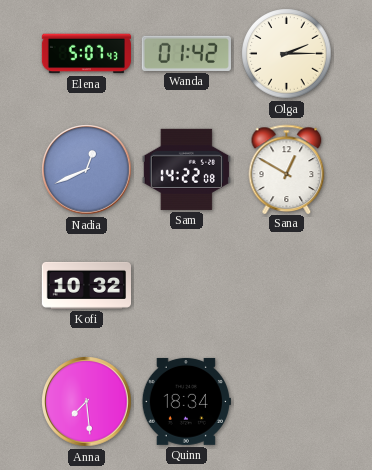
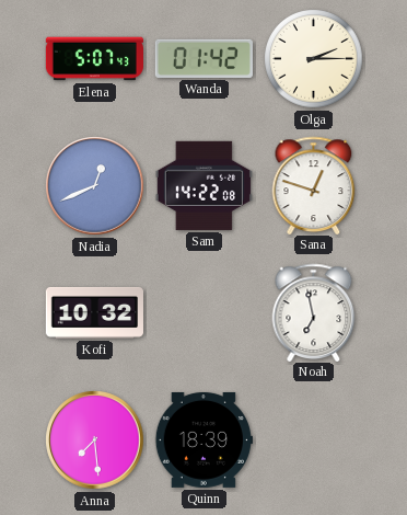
Sana: 12:50 -> 12:48 (314, 185)
Noah: none -> 6:58 (314, 312)
Quinn: 18:34 -> 18:39 (203, 439)
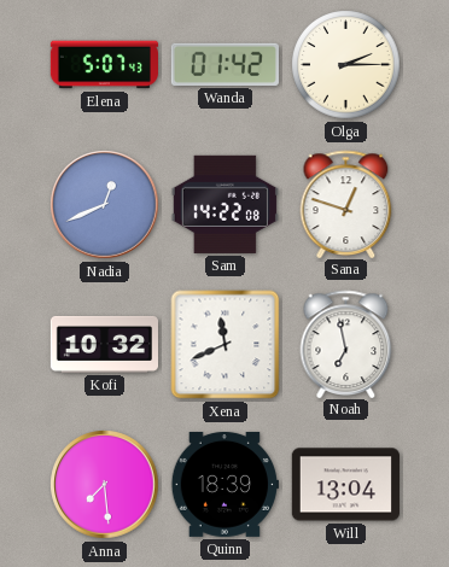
Xena: none -> 11:41 (226, 345)
Will: none -> 13:04 (345, 485)
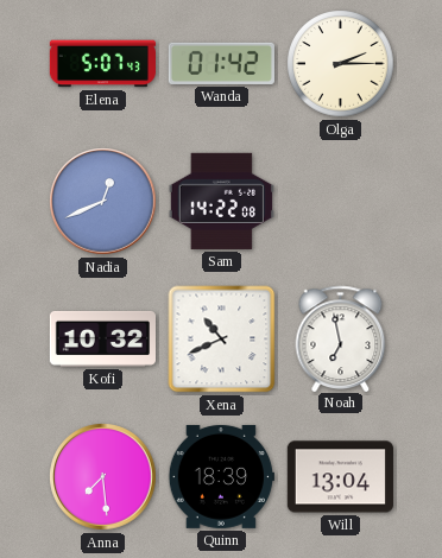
Sana: 12:48 -> none (346, 204)
Xena: 11:41 -> 10:41 (222, 340)
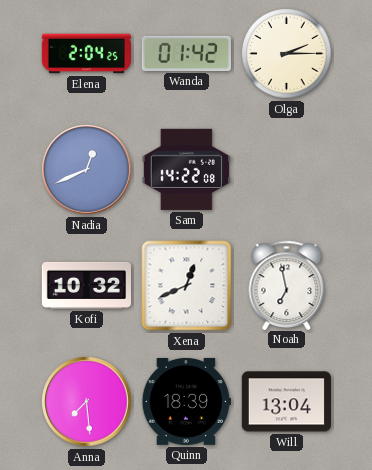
Elena: 5:07 -> 2:04 (86, 54)
Xena: 10:41 -> 12:41 (187, 286)
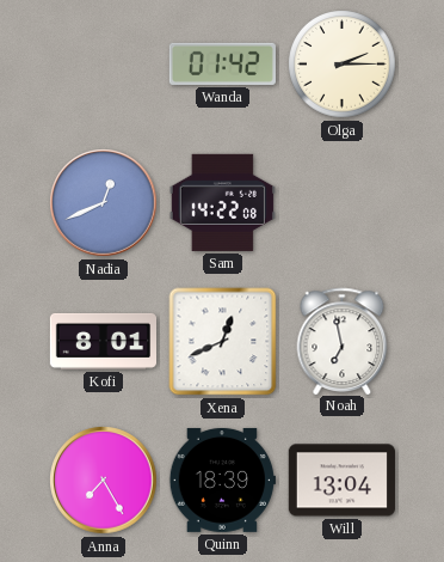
Elena: 2:04 -> none (86, 54)
Kofi: 10:32 -> 8:01 (103, 341)
Anna: 7:29 -> 7:25 (104, 481)
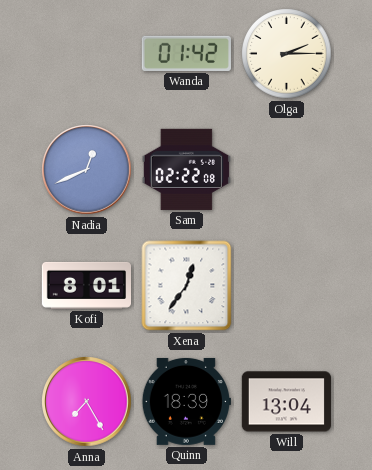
Sam: 14:22 -> 02:22 (186, 169)
Xena: 12:41 -> 12:36 (187, 286)
Noah: 6:58 -> none (343, 341)
